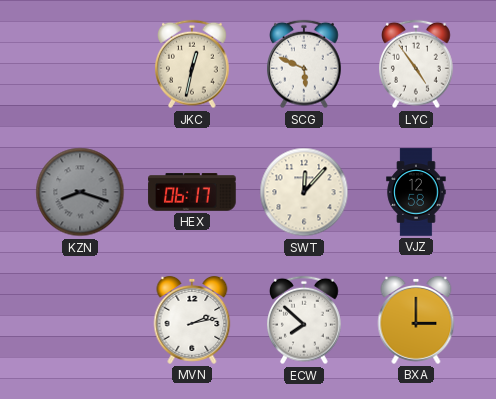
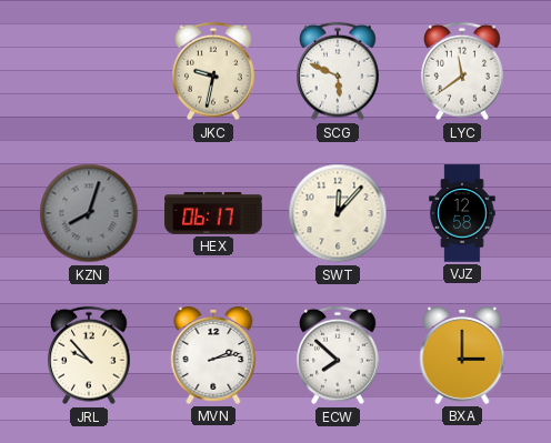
JKC: 12:32 -> 9:32 (214, 71)
LYC: 4:54 -> 11:39 (463, 71)
KZN: 8:18 -> 8:03 (89, 213)
JRL: none -> 9:53 (90, 355)
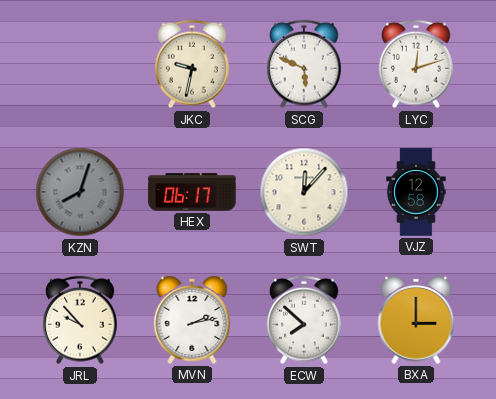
LYC: 11:39 -> 12:12 (417, 64)
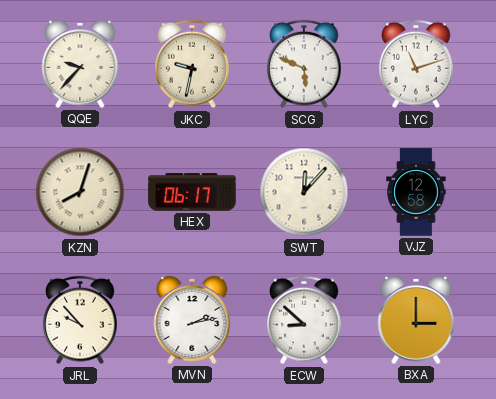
QQE: none -> 9:37 (80, 64)
LYC: 12:12 -> 11:12 (417, 64)
KZN dial: grey -> cream (80, 192)
ECW: 7:52 -> 8:52 (305, 320)
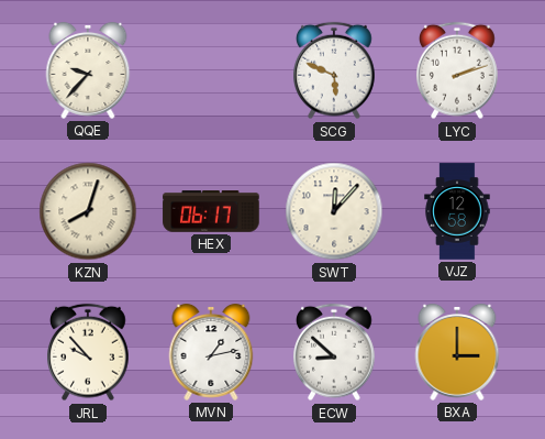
JKC: 9:32 -> none (193, 64)
LYC: 11:12 -> 2:12 (458, 70)
MVN: 2:13 -> 1:13 (211, 352)
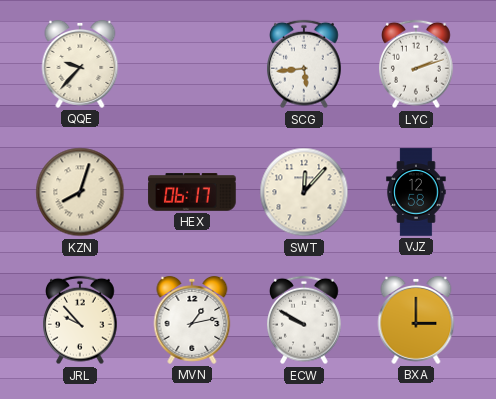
SCG: 5:49 -> 5:44 (305, 64)
ECW: 8:52 -> 9:50 (305, 320)
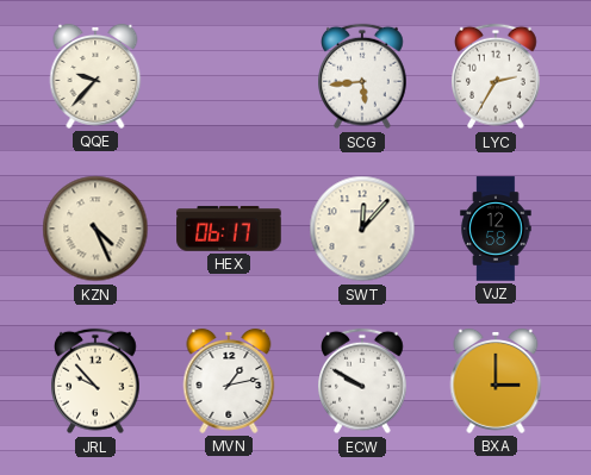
LYC: 2:12 -> 2:35 (497, 76)
KZN: 8:03 -> 4:26 (95, 229)
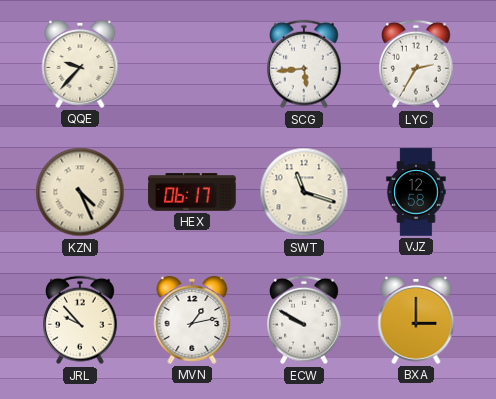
SWT: 12:07 -> 11:18 (304, 192)
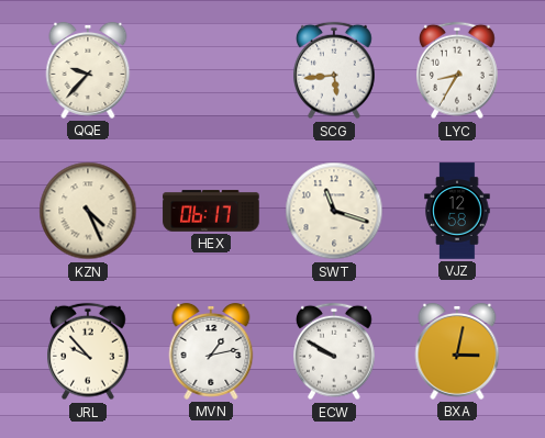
LYC: 2:35 -> 8:35 (458, 70)
BXA: 3:00 -> 3:02 (457, 351)
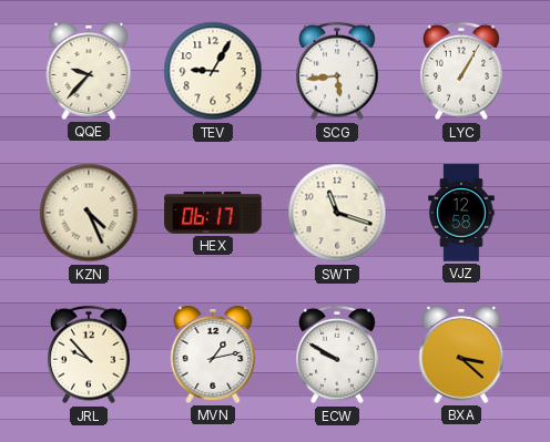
TEV: none -> 9:05 (213, 71)
LYC: 8:35 -> 1:05 (462, 71)
BXA: 3:02 -> 3:22 (461, 354)
